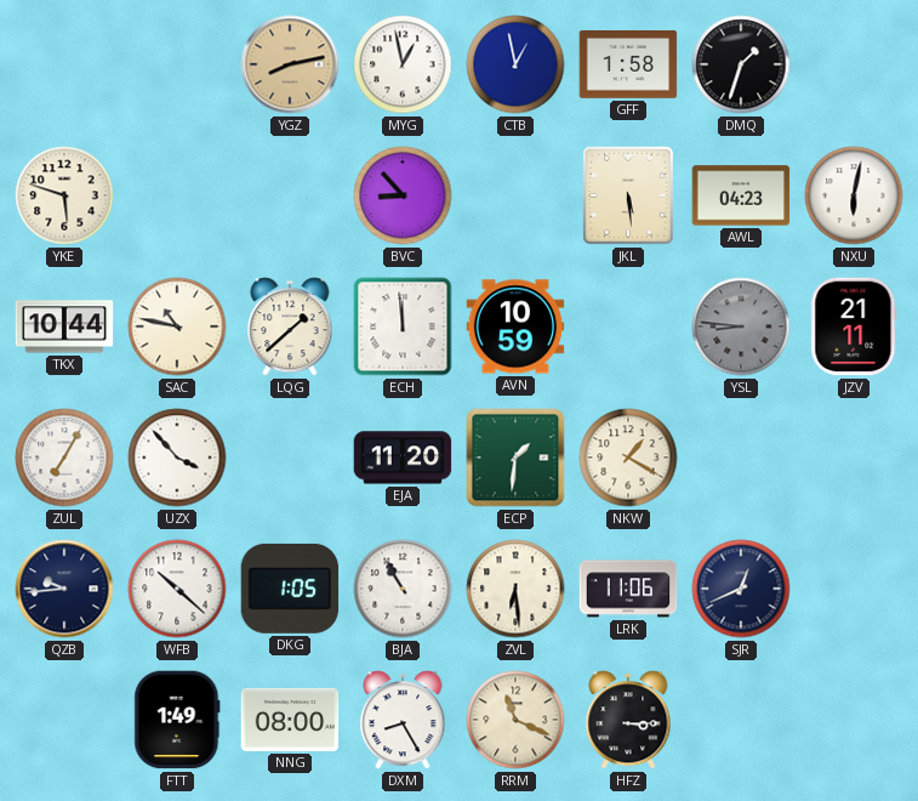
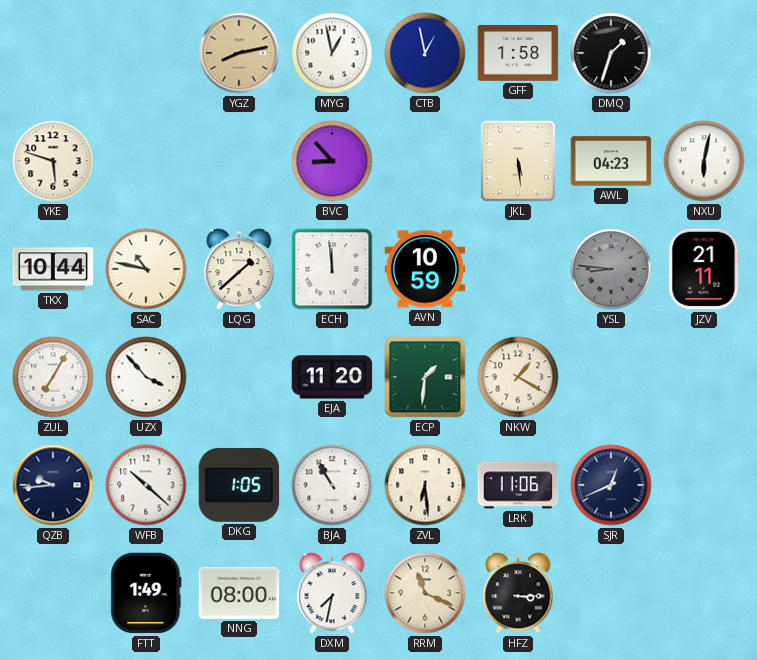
DXM: 8:25 -> 7:32 (332, 593)
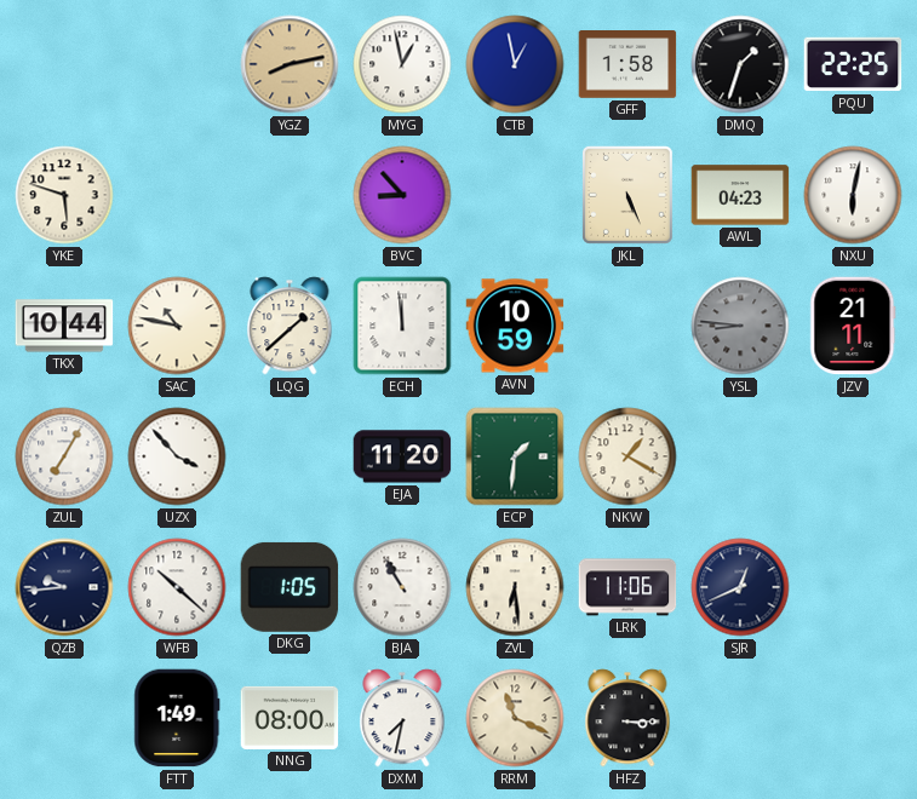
PQU: none -> 22:25 (853, 64)
JKL: 5:29 -> 5:26 (627, 195)
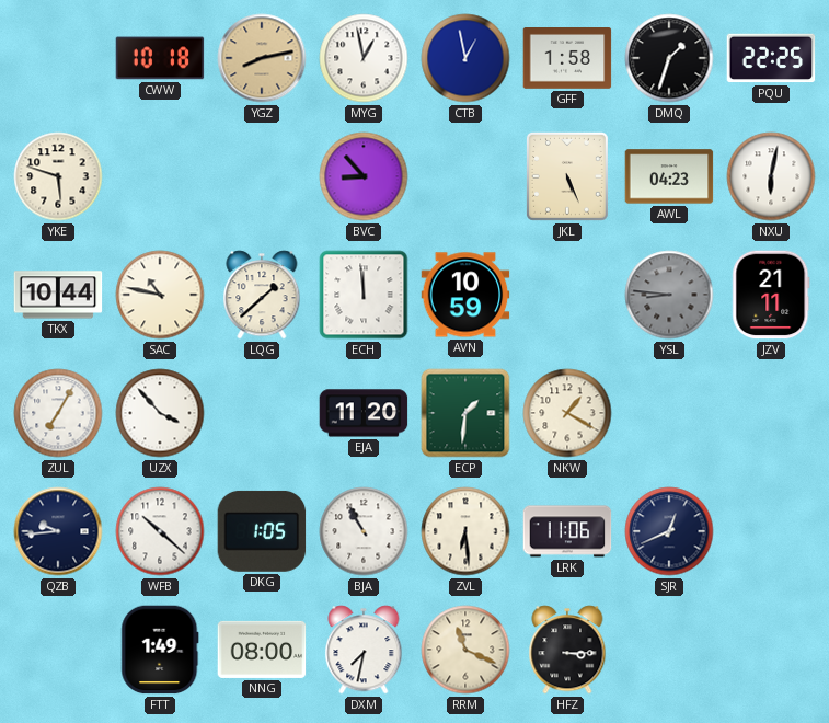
CWW: none -> 10:18 (160, 58)
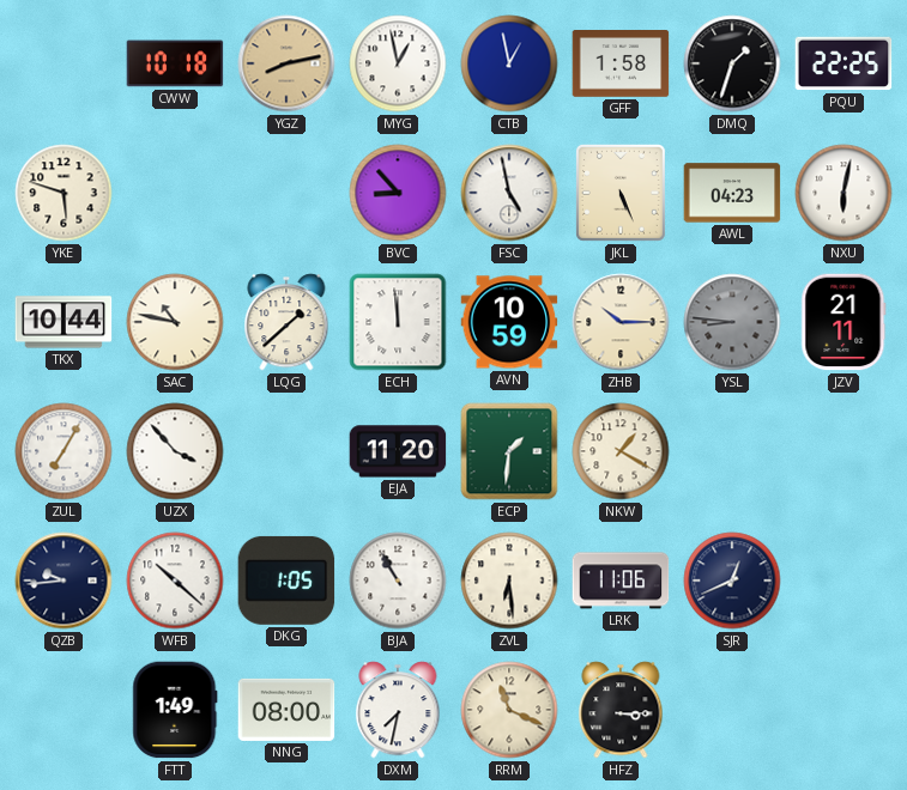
FSC: none -> 4:58 (509, 193)
ZHB: none -> 10:15 (621, 322)
